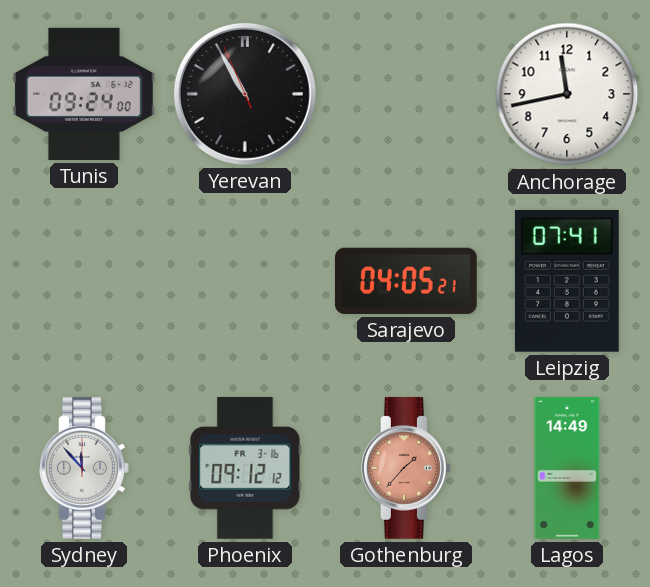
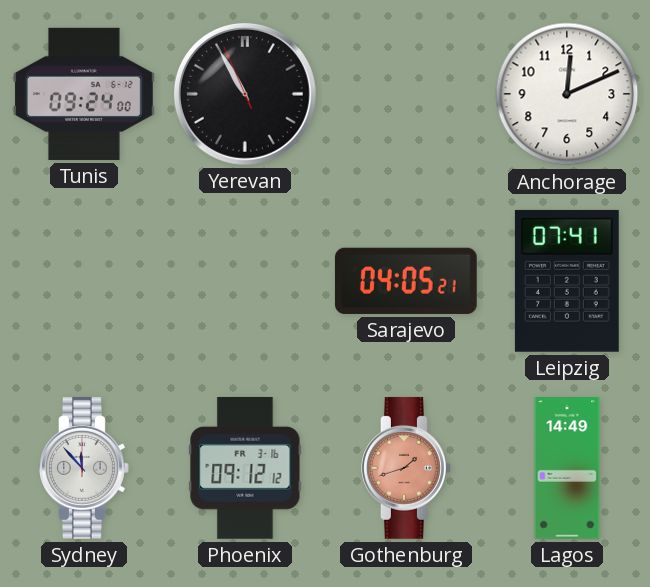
Anchorage: 11:43 -> 12:11 (567, 94)
Gothenburg: 1:37 -> 1:42 (407, 468)
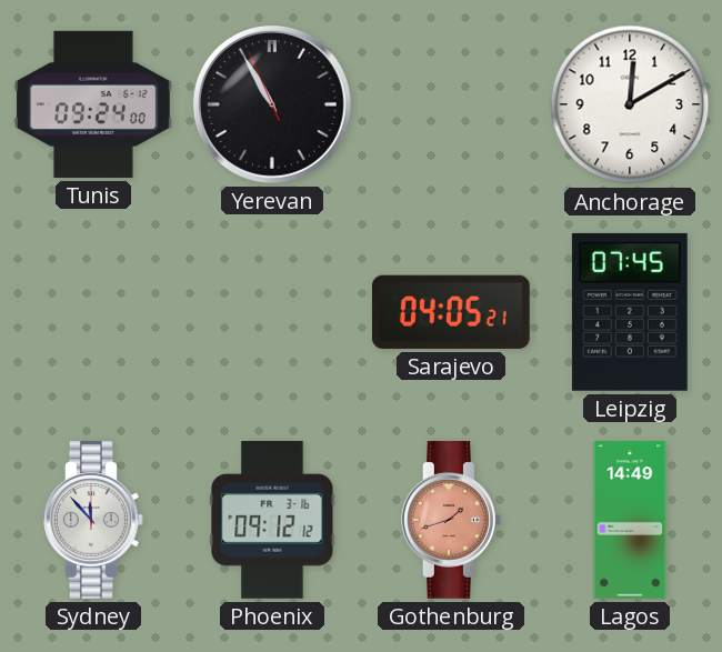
Anchorage: 12:11 -> 12:10 (630, 104)
Leipzig: 07:41 -> 07:45 (630, 312)
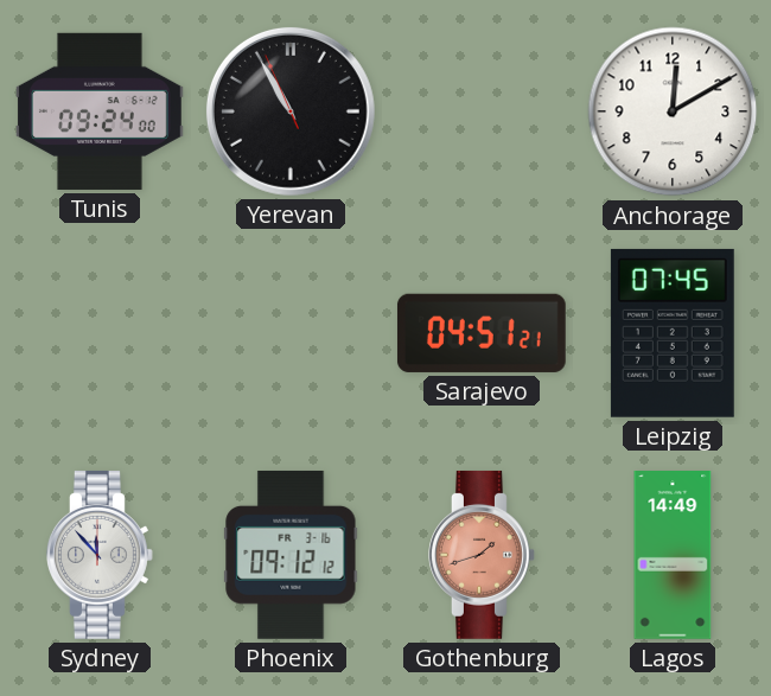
Sarajevo: 04:05 -> 04:51 (482, 333)
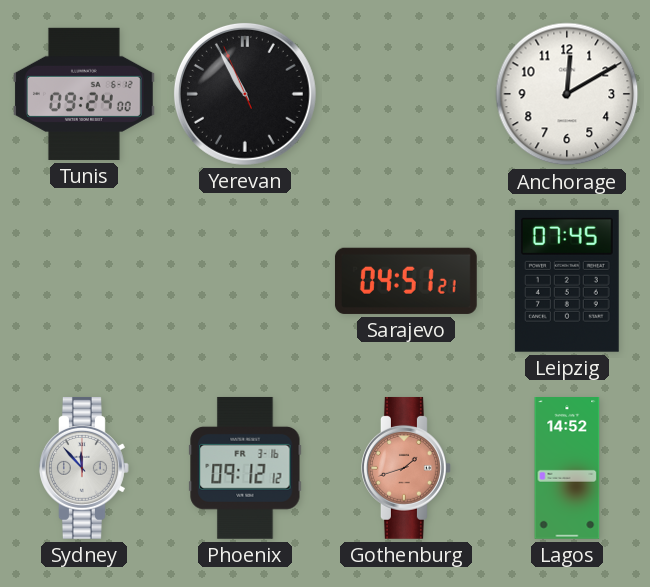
Lagos: 14:49 -> 14:52 (567, 469)
